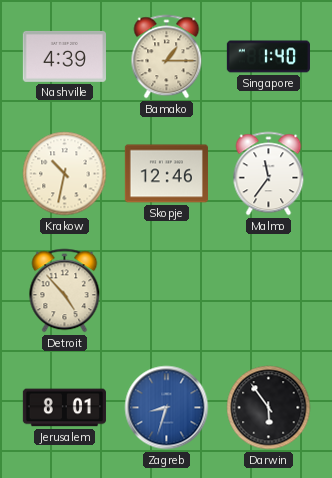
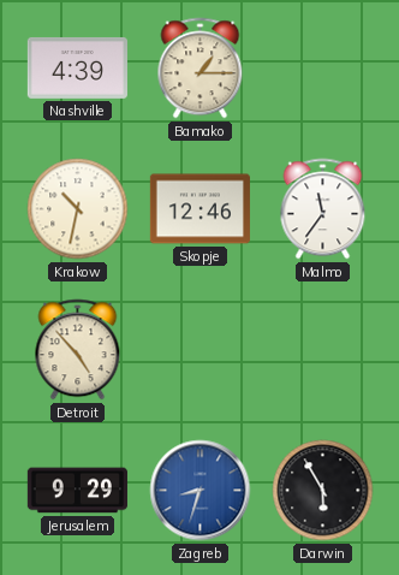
Singapore: 1:40 -> none (268, 57)
Jerusalem: 8:01 -> 9:29 (77, 491)
Darwin: 5:54 -> 5:55 (323, 491)
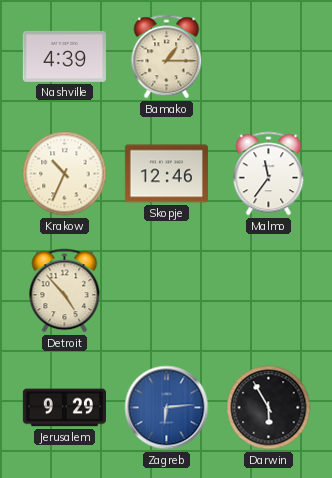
Krakow: 10:32 -> 10:34 (65, 174)
Zagreb: 8:33 -> 6:14 (167, 408)
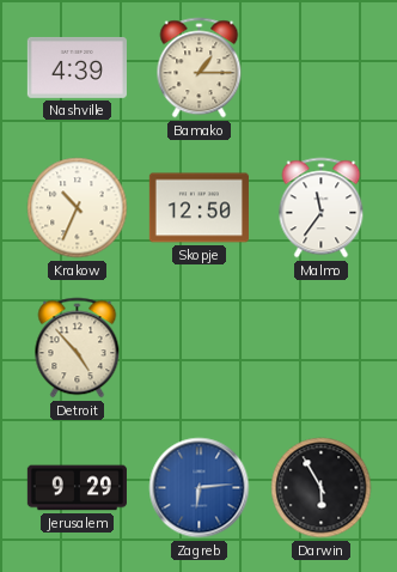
Skopje: 12:46 -> 12:50 (198, 208)
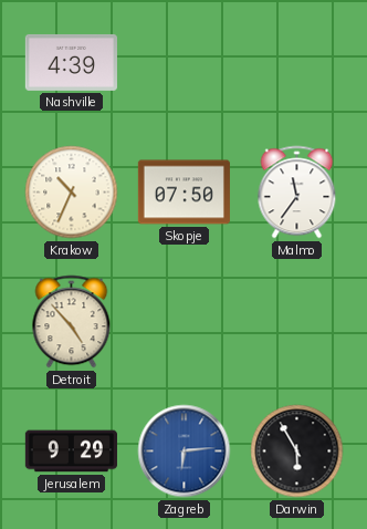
Bamako: 1:15 -> none (200, 68)
Skopje: 12:50 -> 07:50 (183, 193)
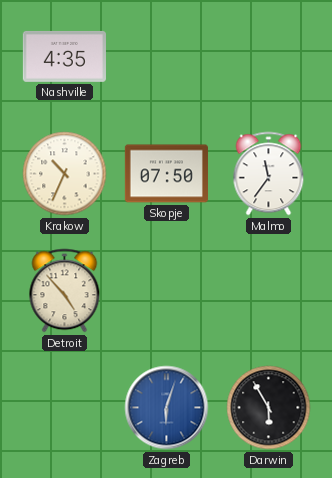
Nashville: 4:39 -> 4:35 (64, 56)
Jerusalem: 9:29 -> none (71, 452)
Zagreb: 6:14 -> 6:03 (167, 408)
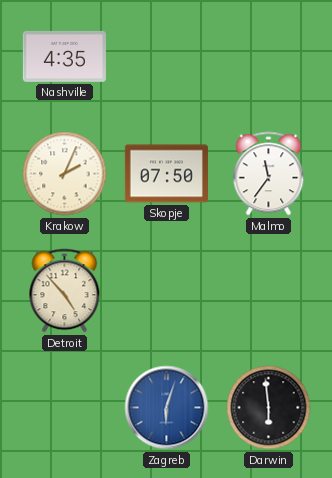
Krakow: 10:34 -> 2:04 (65, 174)
Darwin: 5:55 -> 5:59 (269, 408)
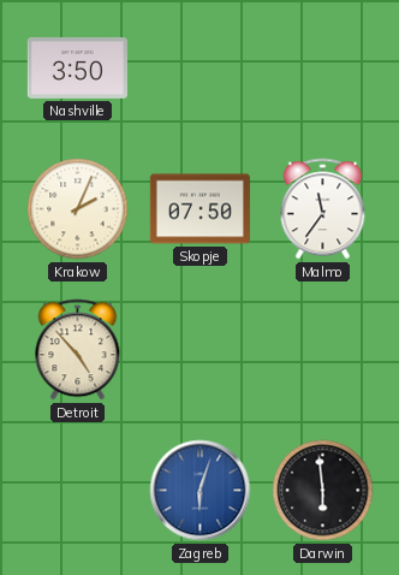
Nashville: 4:35 -> 3:50 (77, 67)
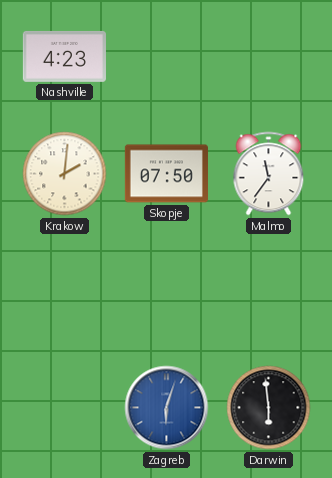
Nashville: 3:50 -> 4:23 (64, 56)
Krakow: 2:04 -> 2:01 (65, 174)
Detroit: 4:53 -> none (78, 350)
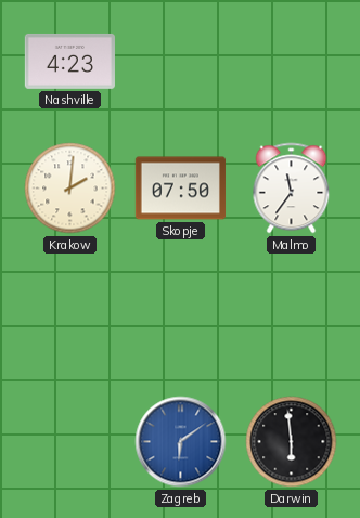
Zagreb: 6:03 -> 6:09 (181, 442)
